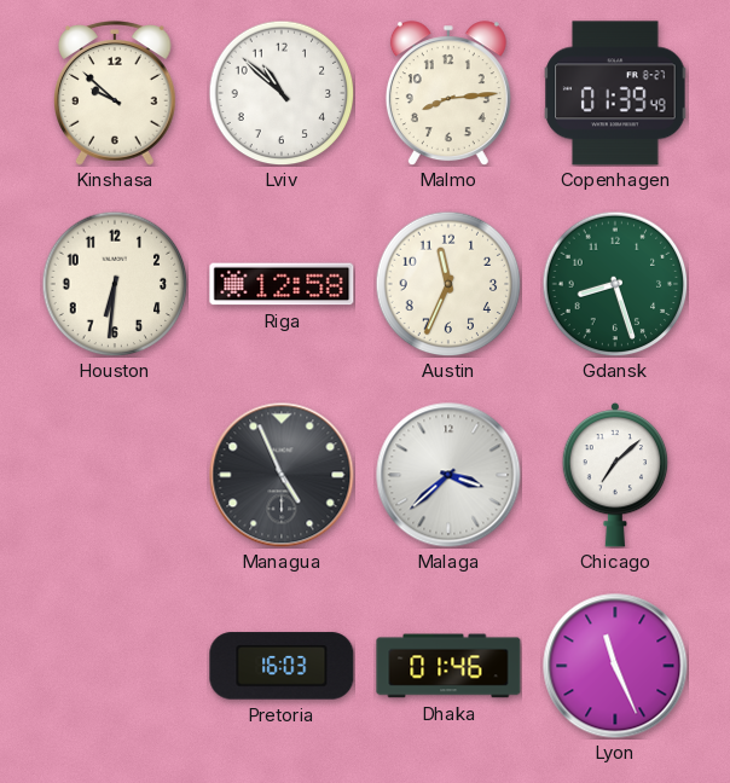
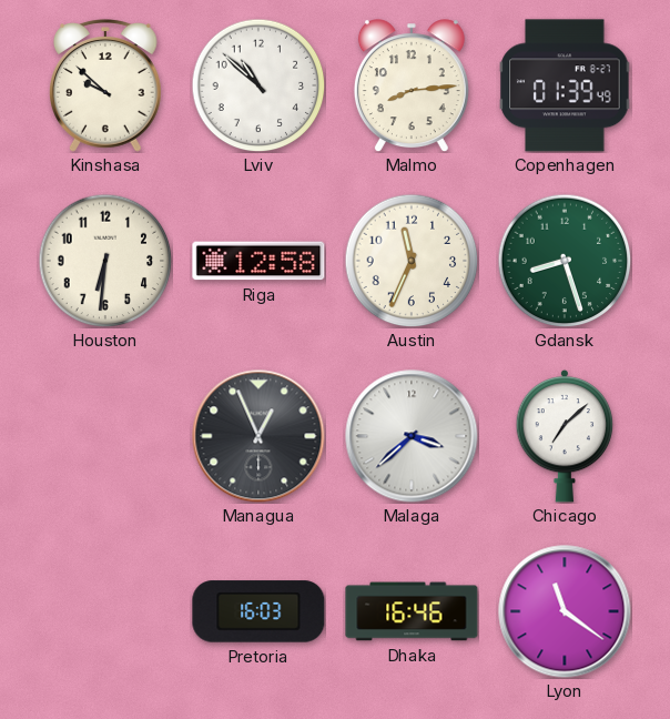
Managua: 4:56 -> 12:56 (258, 436)
Dhaka: 01:46 -> 16:46 (412, 611)
Lyon: 11:26 -> 11:21 (565, 611)
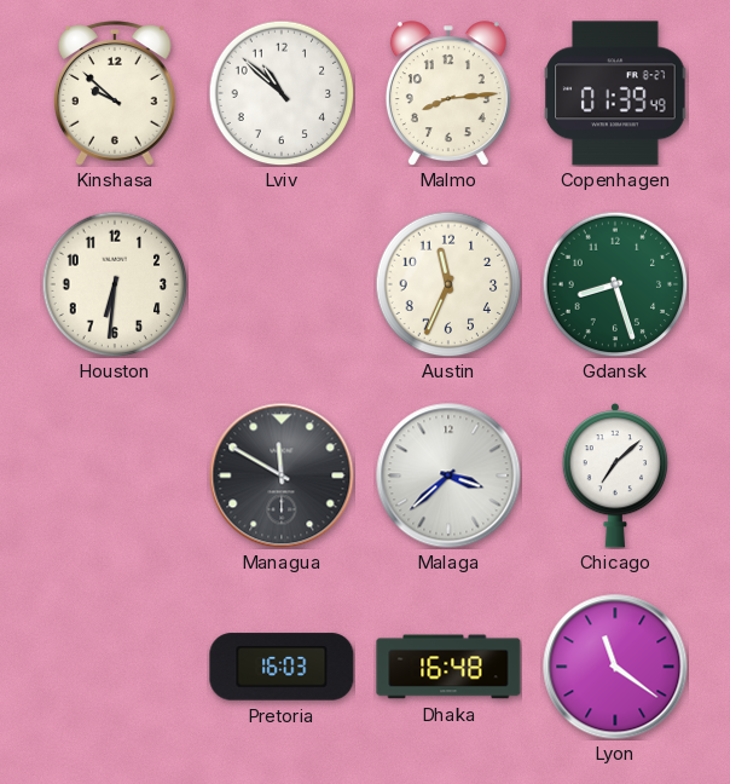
Riga: 12:58 -> none (258, 261)
Managua: 12:56 -> 11:50 (282, 475)
Dhaka: 16:46 -> 16:48 (448, 667)
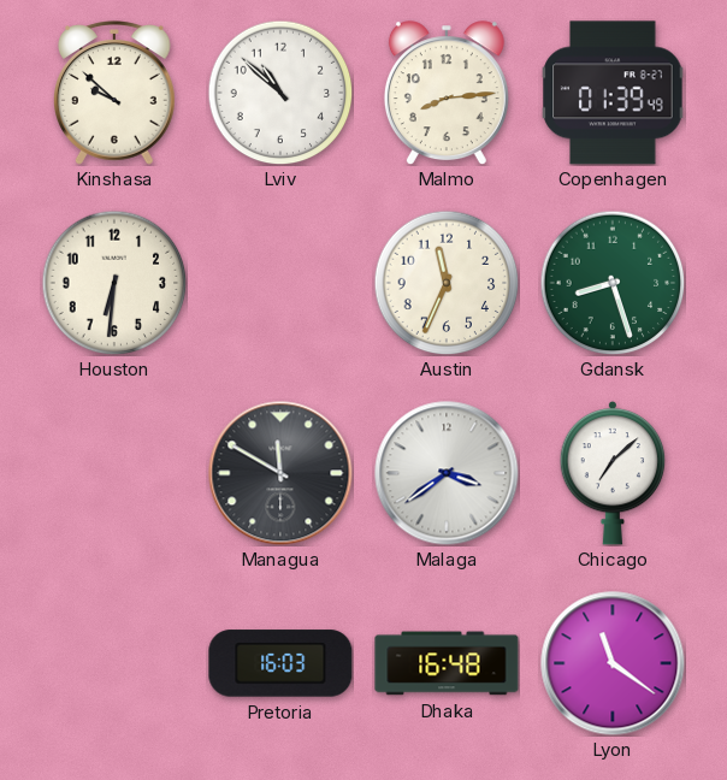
Malaga: 3:38 -> 3:39 (447, 473)
